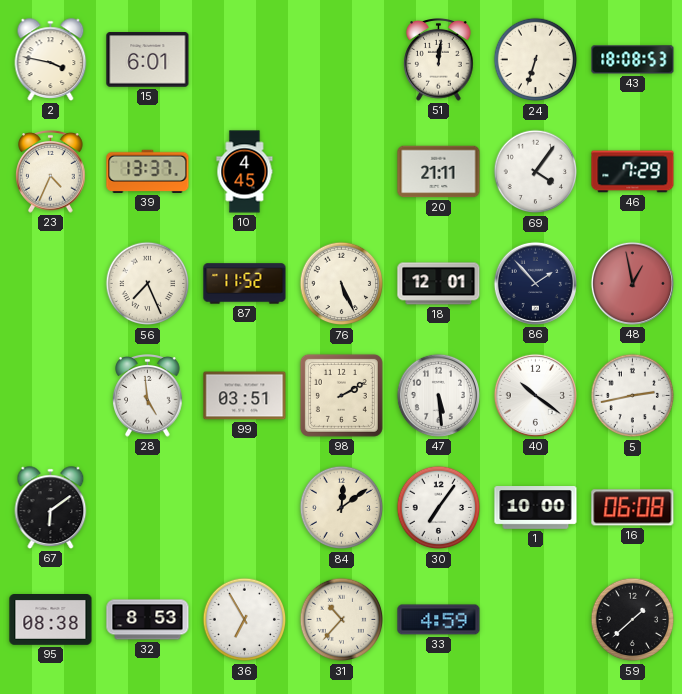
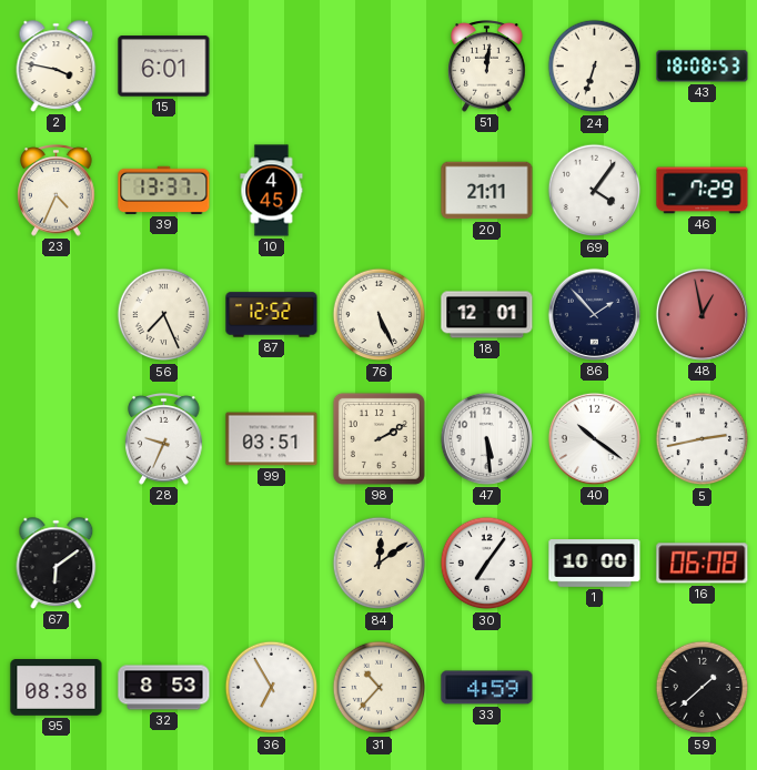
87: 11:52 -> 12:52 (272, 315)
28: 4:59 -> 9:34 (164, 439)
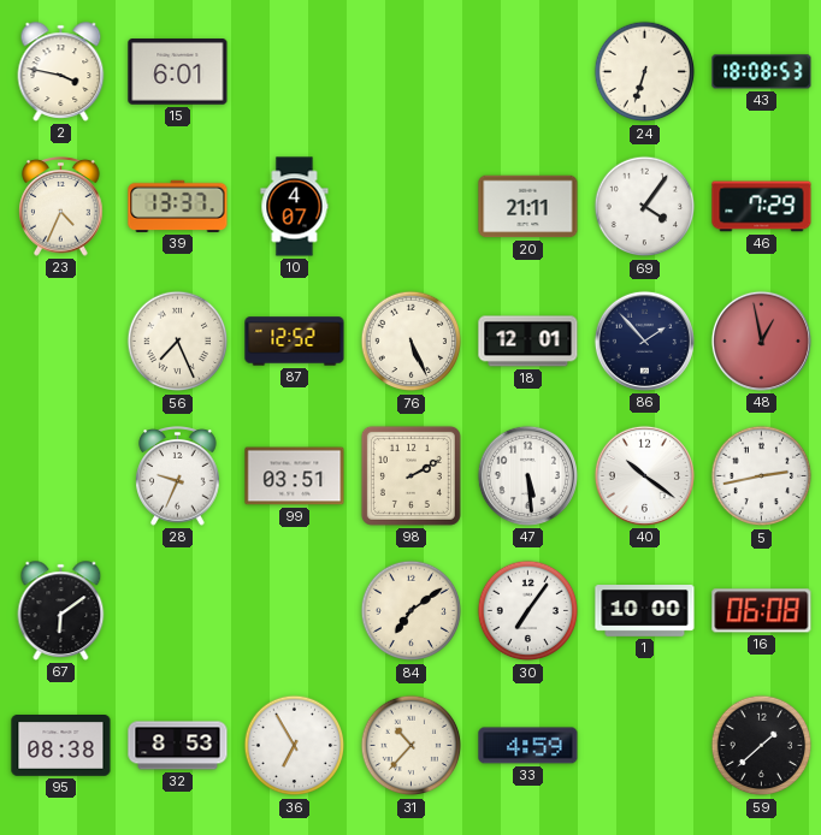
51: 12:01 -> none (487, 67)
10: 4:45 -> 4:07 (295, 207)
84: 12:09 -> 7:09 (412, 611)
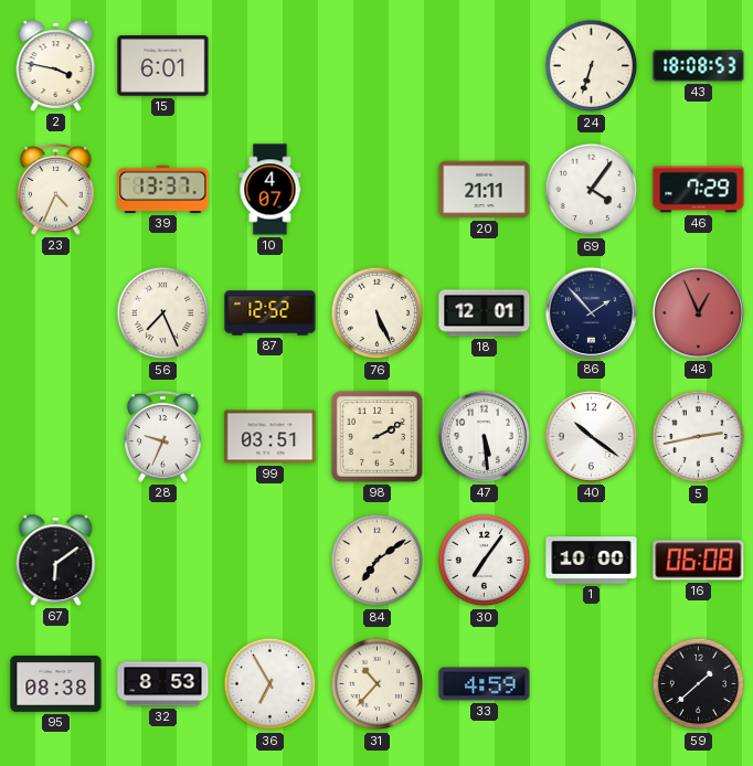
48: 12:58 -> 12:56 (698, 312)
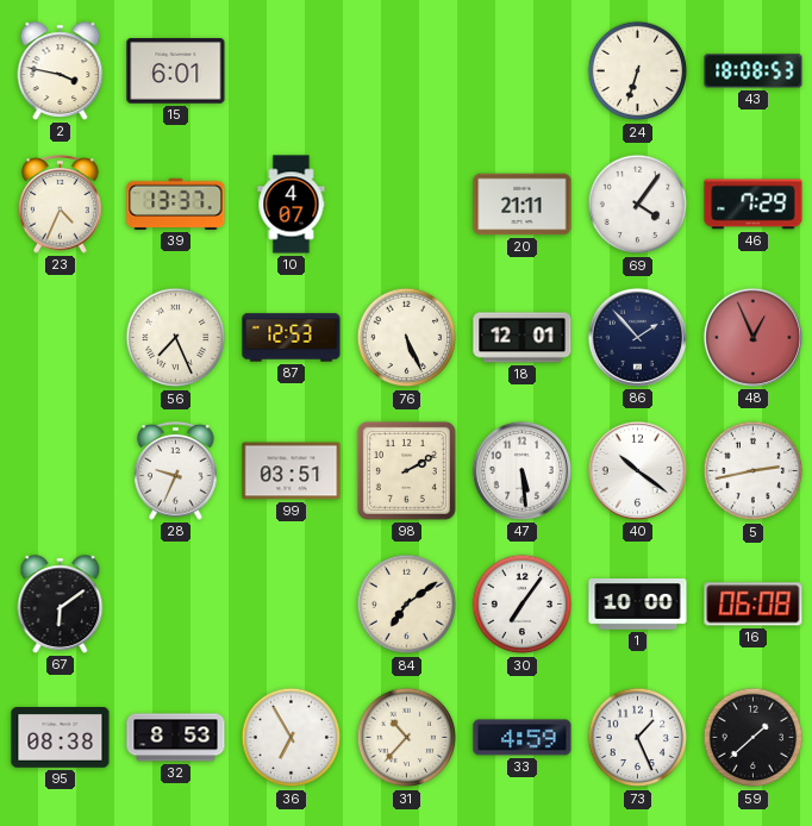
87: 12:52 -> 12:53 (292, 338)
73: none -> 1:26 (638, 738)
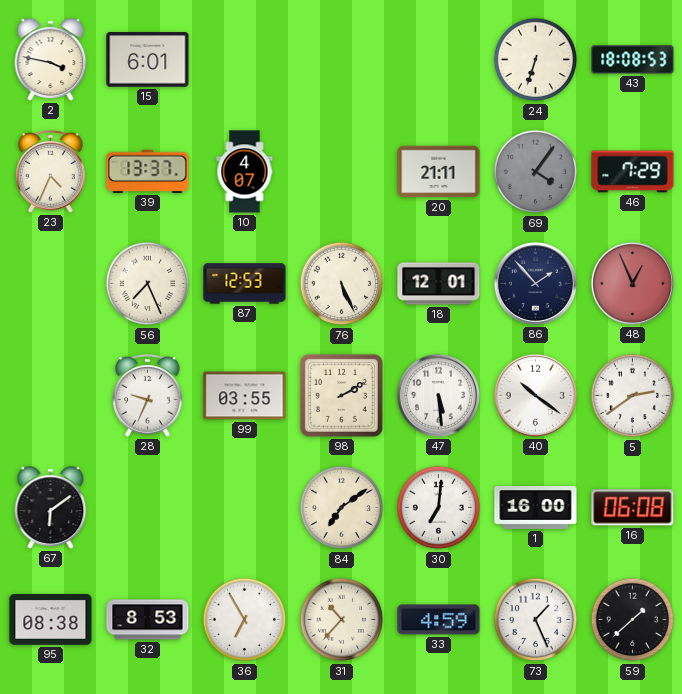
69 dial: white -> grey (536, 172)
99: 03:51 -> 03:55 (245, 396)
5: 2:43 -> 2:39 (633, 396)
30: 7:06 -> 7:01 (439, 508)
1: 10:00 -> 16:00 (536, 508)
